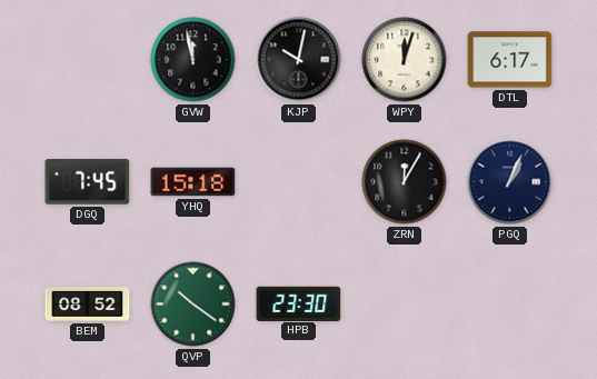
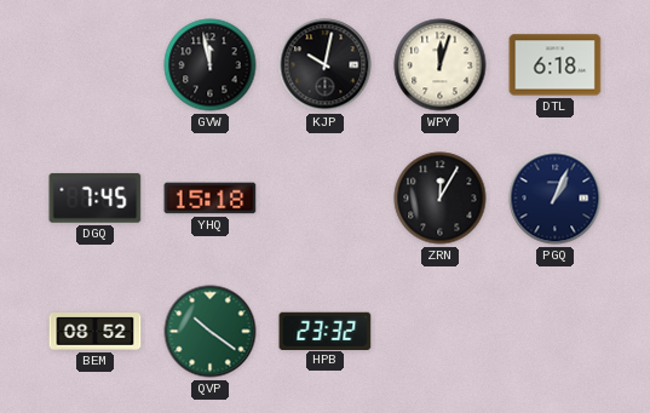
DTL: 6:17 -> 6:18 (556, 65)
HPB: 23:30 -> 23:32 (326, 331)
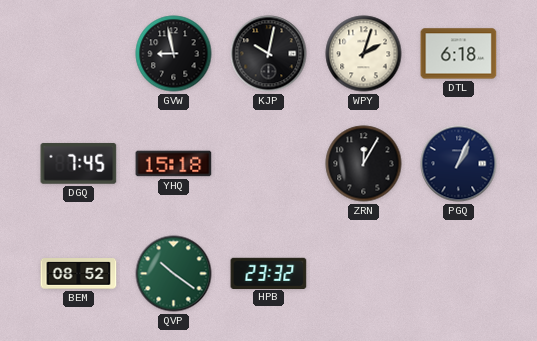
GVW: 11:58 -> 8:58 (174, 54)
WPY: 12:03 -> 2:03 (364, 54)
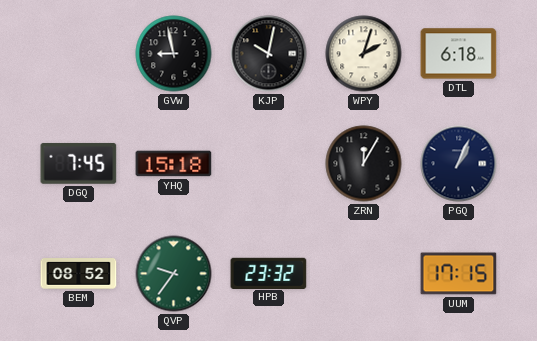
QVP: 10:21 -> 9:36 (174, 274)
UUM: none -> 17:15 (459, 274)
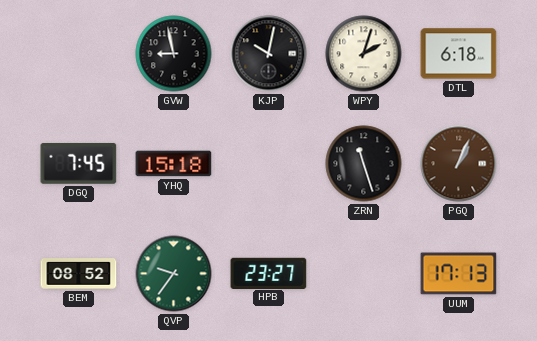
ZRN: 12:05 -> 11:27 (364, 164)
PGQ dial: navy -> brown (459, 164)
HPB: 23:32 -> 23:27 (269, 273)
UUM: 17:15 -> 17:13 (459, 274)
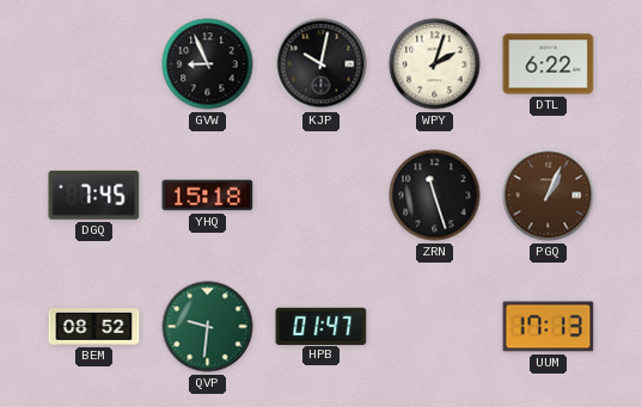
GVW: 8:58 -> 8:56 (208, 64)
DTL: 6:18 -> 6:22 (549, 64)
QVP: 9:36 -> 9:31 (208, 327)
HPB: 23:27 -> 01:47 (322, 326)
